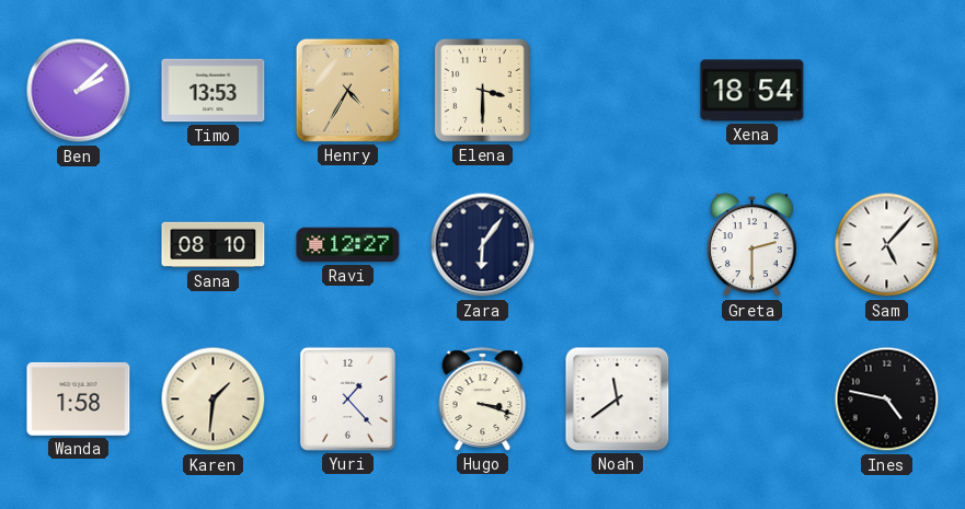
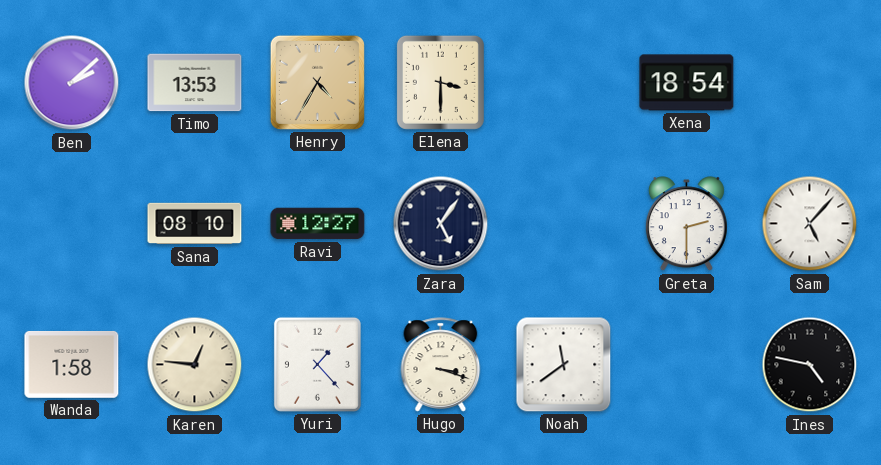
Zara: 6:06 -> 5:06 (441, 224)
Karen: 1:31 -> 12:46 (195, 365)
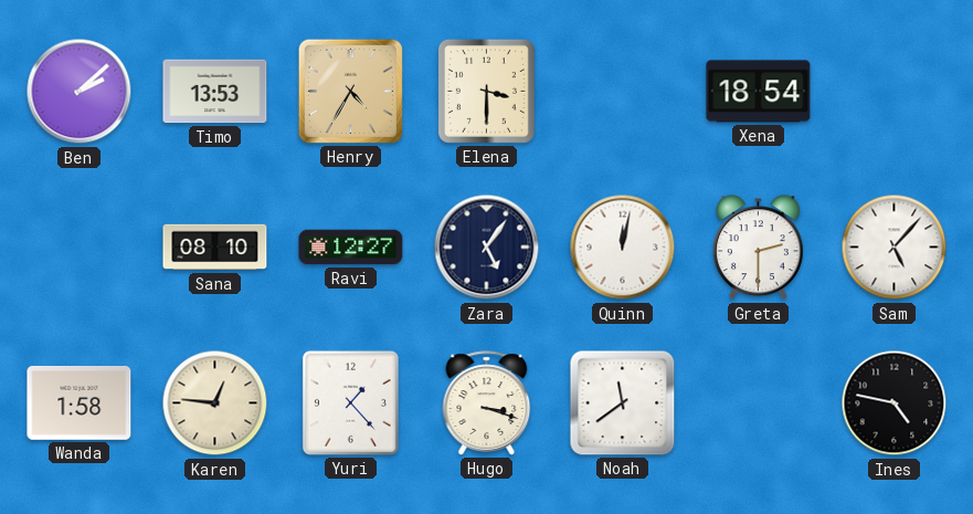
Quinn: none -> 12:02 (623, 248)
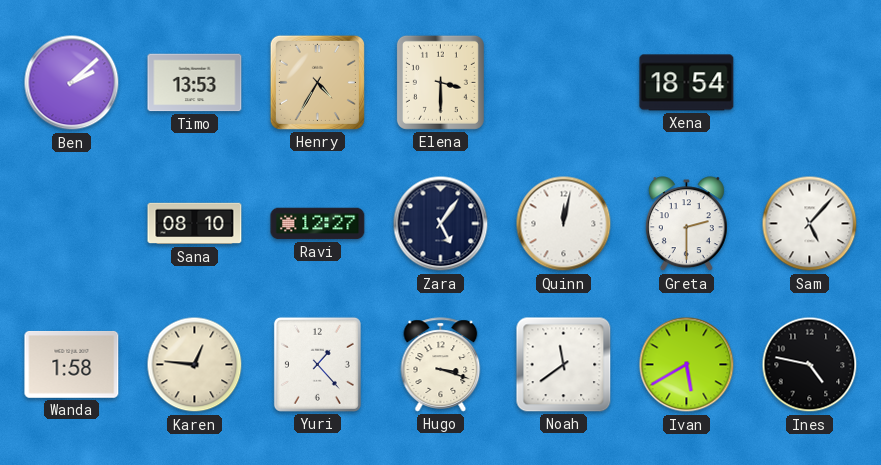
Ivan: none -> 5:40 (687, 365)
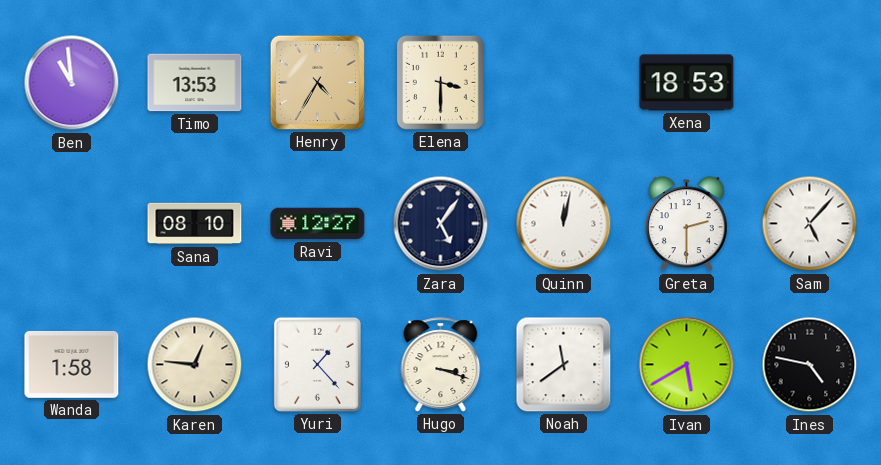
Ben: 2:08 -> 10:59 (72, 83)
Xena: 18:54 -> 18:53 (687, 83)
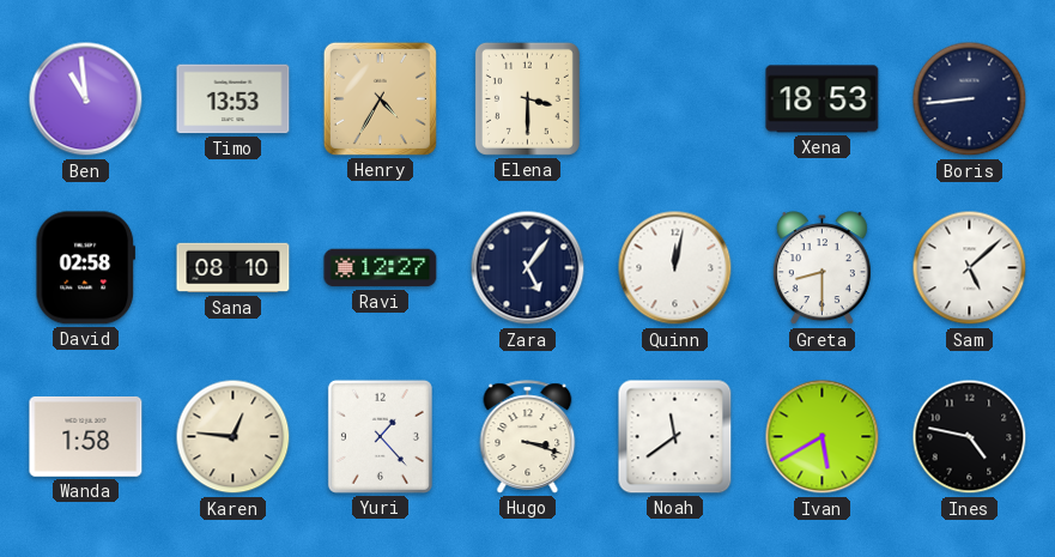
Boris: none -> 8:44 (970, 99)
David: none -> 02:58 (85, 268)
Greta: 2:30 -> 8:30 (821, 268)
Sam: 5:07 -> 5:08 (970, 268)
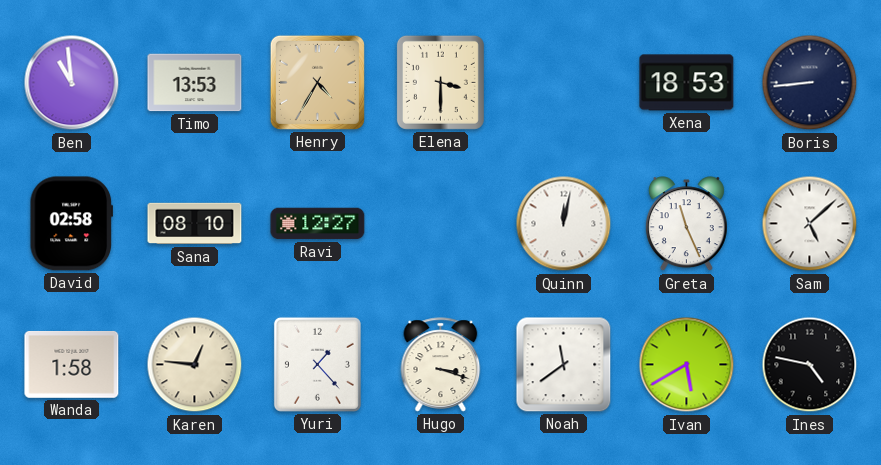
Zara: 5:06 -> none (528, 268)
Greta: 8:30 -> 11:26 (686, 224)
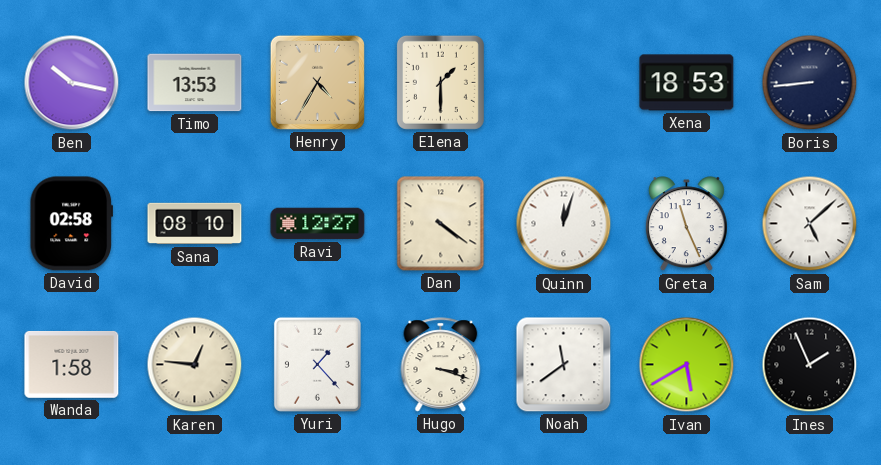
Ben: 10:59 -> 10:17 (72, 83)
Elena: 3:30 -> 1:30 (440, 82)
Dan: none -> 4:21 (441, 224)
Quinn: 12:02 -> 12:03 (564, 224)
Ines: 4:47 -> 1:56 (810, 365)
